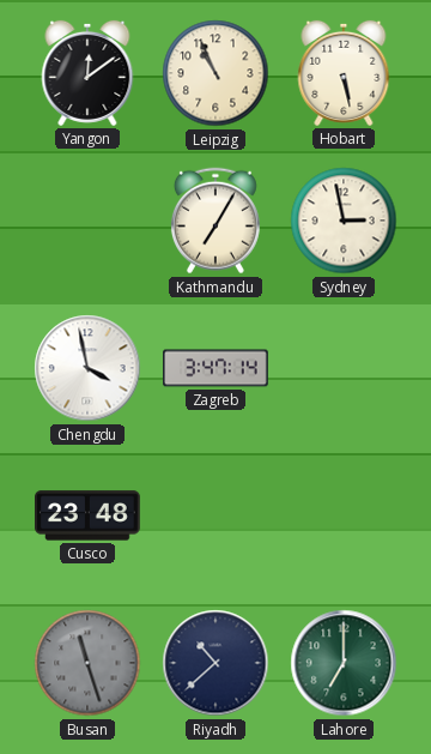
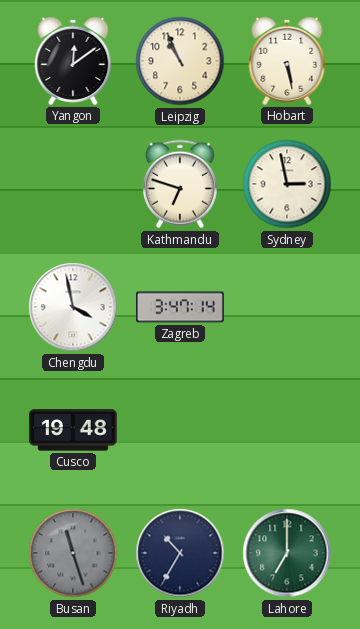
Kathmandu: 7:05 -> 6:48 (180, 184)
Cusco: 23:48 -> 19:48 (74, 430)
Riyadh: 10:38 -> 10:35 (180, 553)
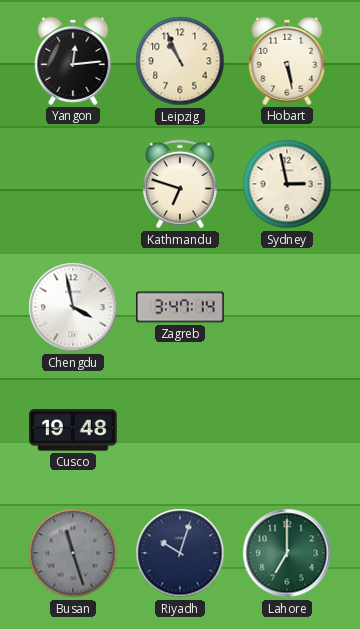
Yangon: 12:09 -> 12:14 (73, 61)
Riyadh: 10:35 -> 10:03 (180, 553)
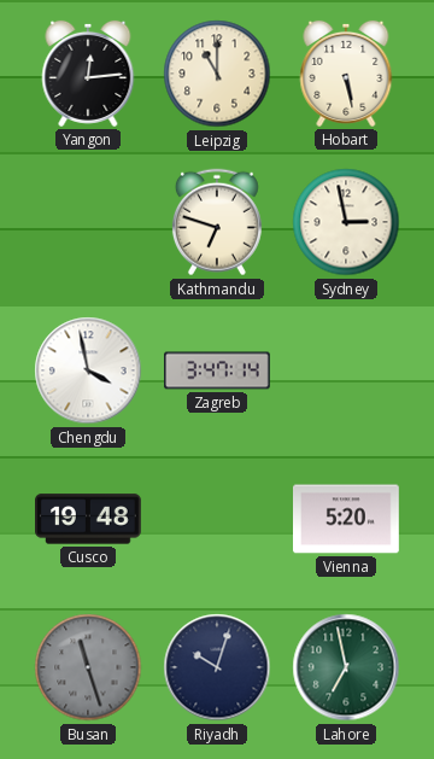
Leipzig: 10:56 -> 11:00 (217, 74)
Vienna: none -> 5:20 (347, 519)
Lahore: 7:00 -> 6:58 (346, 667)
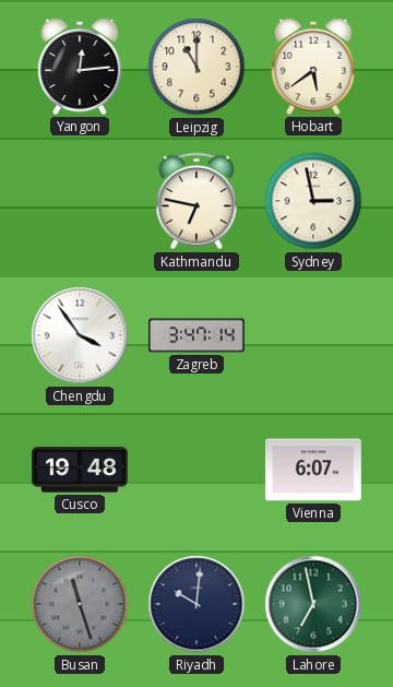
Hobart: 5:28 -> 5:39 (313, 67)
Kathmandu: 6:48 -> 6:47 (196, 201)
Chengdu: 3:58 -> 3:54 (80, 335)
Vienna: 5:20 -> 6:07 (314, 470)
Riyadh: 10:03 -> 10:01 (196, 604)
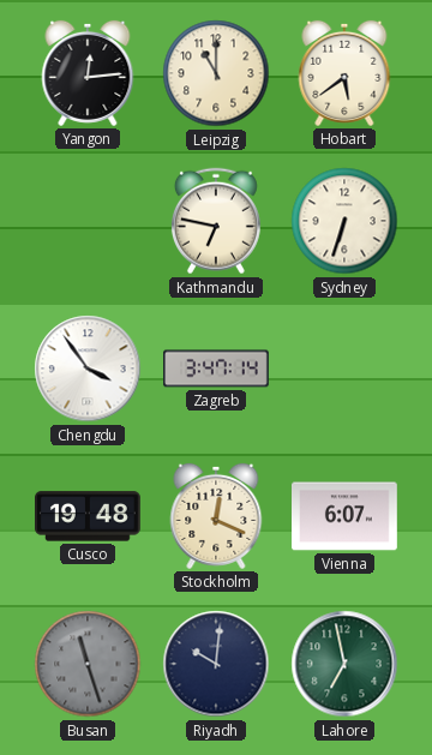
Sydney: 2:58 -> 6:33 (344, 221)
Stockholm: none -> 12:19 (216, 516)
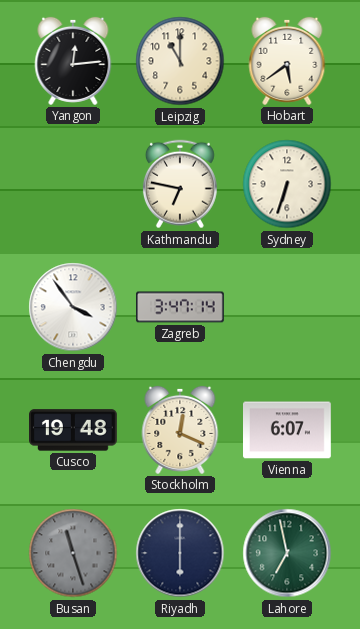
Riyadh: 10:01 -> 6:00 (180, 553)
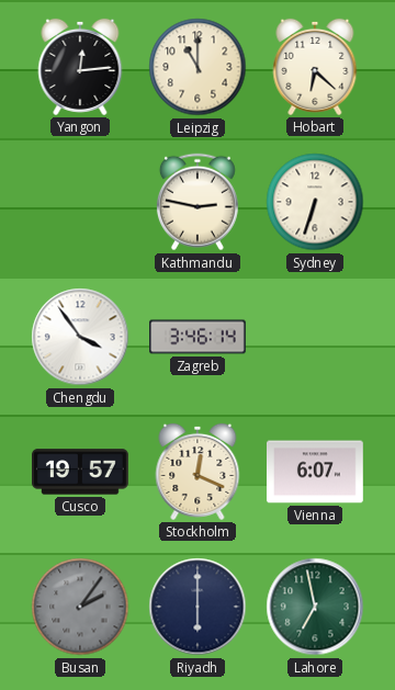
Hobart: 5:39 -> 6:22 (315, 67)
Kathmandu: 6:47 -> 2:47 (198, 202)
Zagreb: 3:47 -> 3:46 (198, 337)
Cusco: 19:48 -> 19:57 (81, 472)
Busan: 11:27 -> 2:06 (80, 607)
